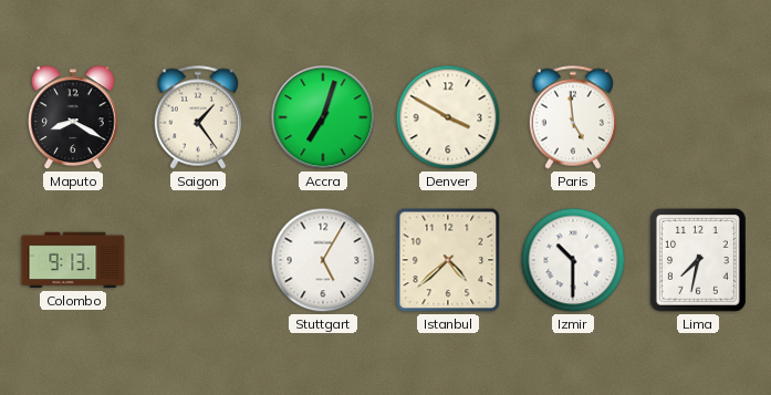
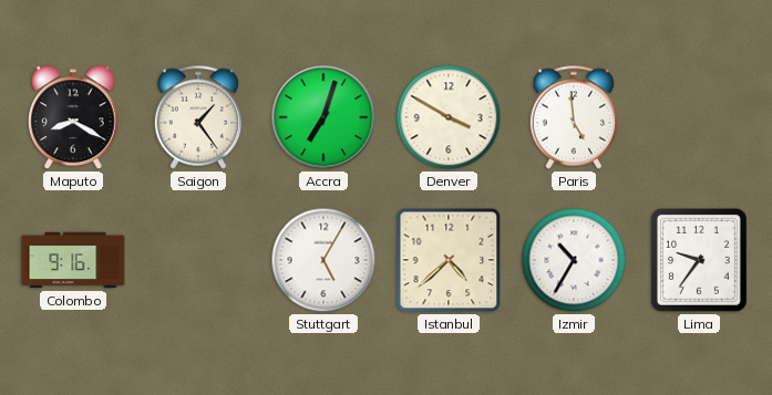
Colombo: 9:13 -> 9:16 (73, 260)
Izmir: 10:30 -> 10:35 (574, 260)
Lima: 7:32 -> 9:36 (699, 260)
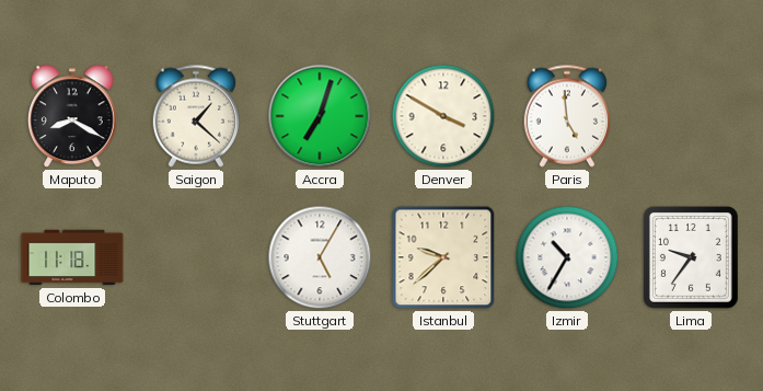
Saigon: 1:24 -> 1:22 (195, 116)
Colombo: 9:16 -> 11:18 (72, 257)
Istanbul: 4:38 -> 9:38 (443, 257)
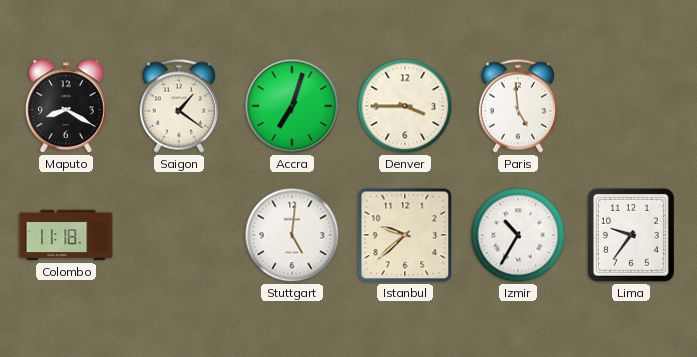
Saigon: 1:22 -> 1:21 (178, 106)
Denver: 3:50 -> 3:45 (405, 106)
Stuttgart: 5:05 -> 5:01 (292, 235)
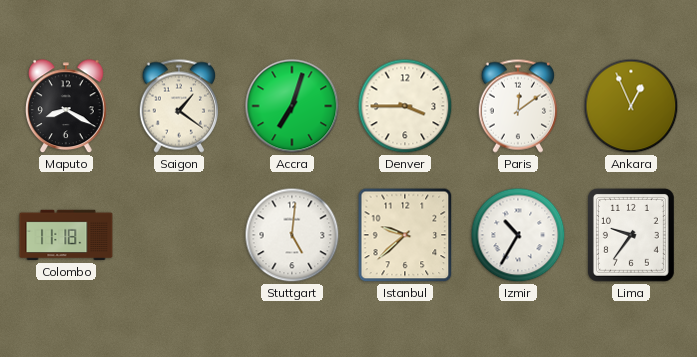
Paris: 4:59 -> 12:09 (517, 106)
Ankara: none -> 12:56 (631, 106)
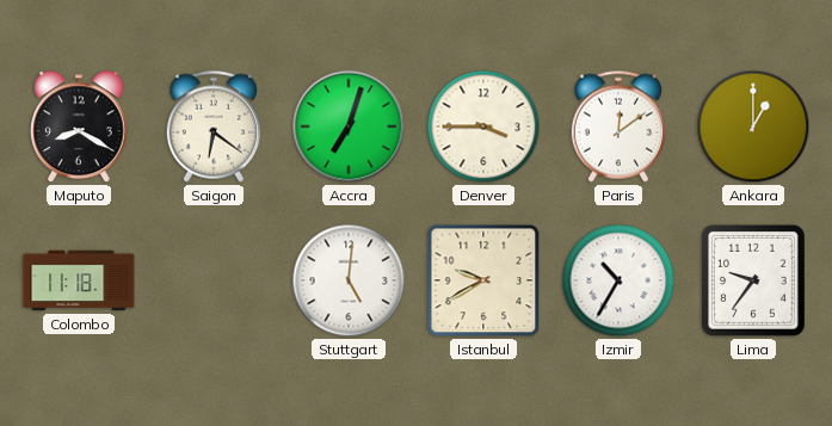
Saigon: 1:21 -> 6:21 (212, 126)
Ankara: 12:56 -> 1:00 (753, 126)
Istanbul: 9:38 -> 9:40 (483, 280)
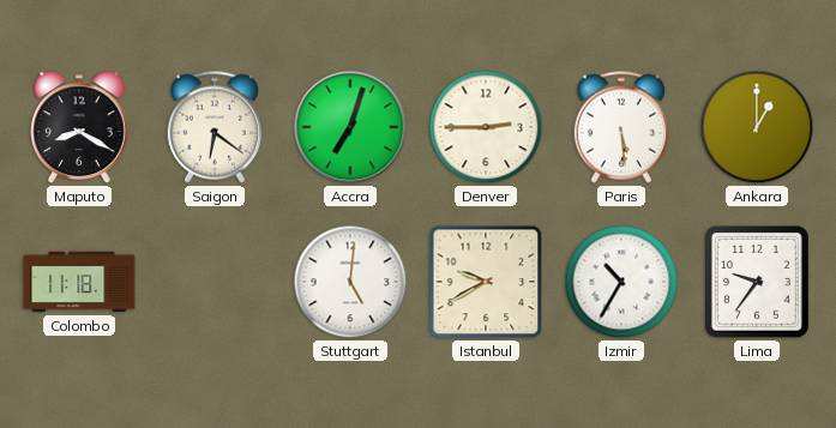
Denver: 3:45 -> 2:45 (486, 127)
Paris: 12:09 -> 5:29 (620, 127)
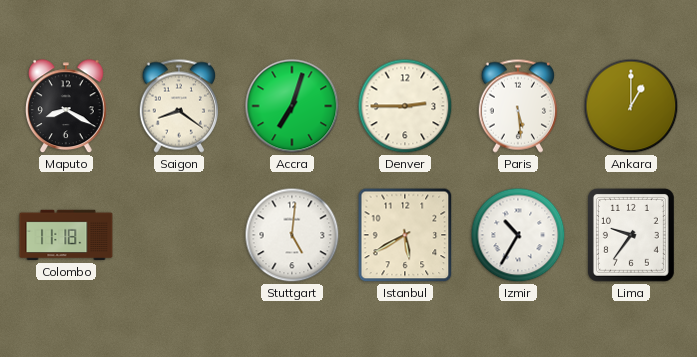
Saigon: 6:21 -> 8:21 (178, 106)
Istanbul: 9:40 -> 5:40 (405, 235)
